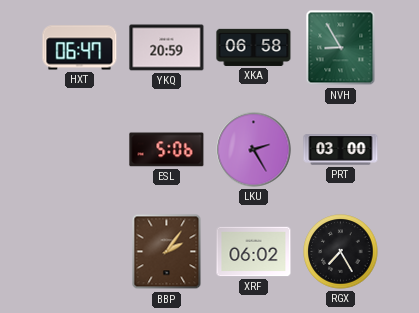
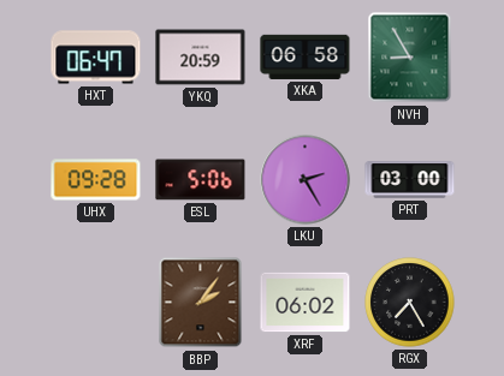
UHX: none -> 09:28 (96, 180)
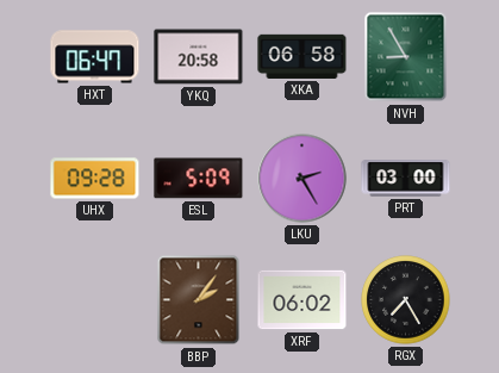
YKQ: 20:59 -> 20:58 (199, 57)
ESL: 5:06 -> 5:09 (199, 179)
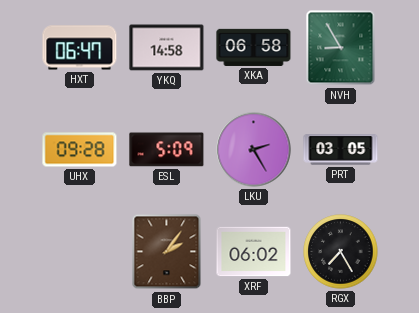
YKQ: 20:58 -> 14:58 (167, 48)
PRT: 03:00 -> 03:05 (341, 150)
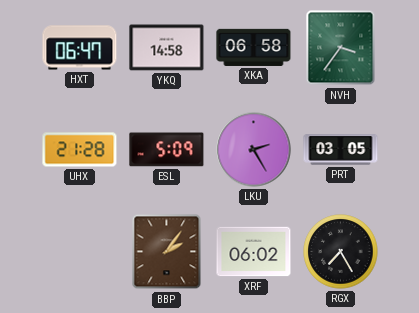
NVH: 8:55 -> 3:36 (341, 48)
UHX: 09:28 -> 21:28 (80, 150)
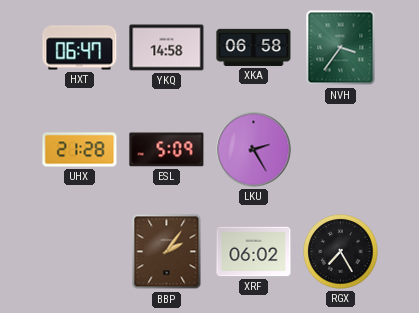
PRT: 03:05 -> none (341, 150)
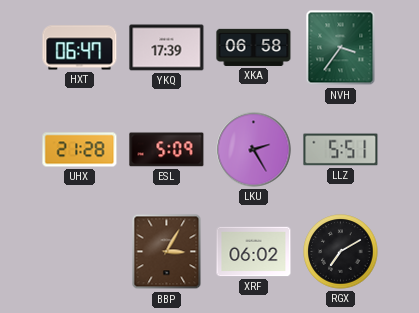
YKQ: 14:58 -> 17:39 (167, 48)
LLZ: none -> 5:51 (341, 150)
BBP: 2:06 -> 3:05 (167, 252)
RGX: 7:25 -> 7:10 (341, 252)
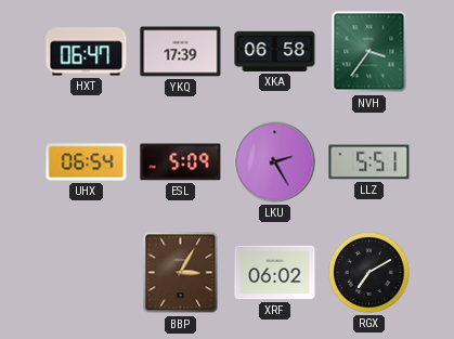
UHX: 21:28 -> 06:54 (87, 162)
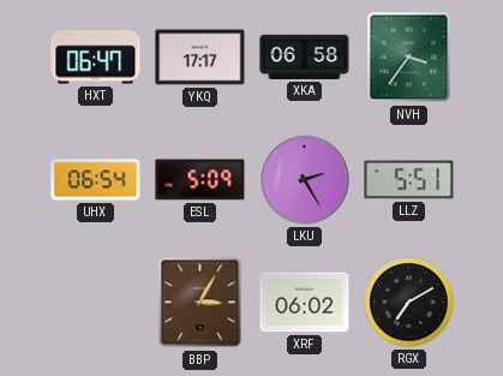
YKQ: 17:39 -> 17:17 (200, 58)
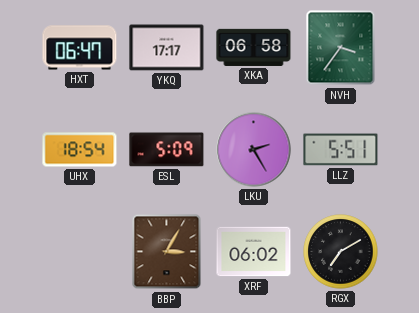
UHX: 06:54 -> 18:54 (80, 150)
